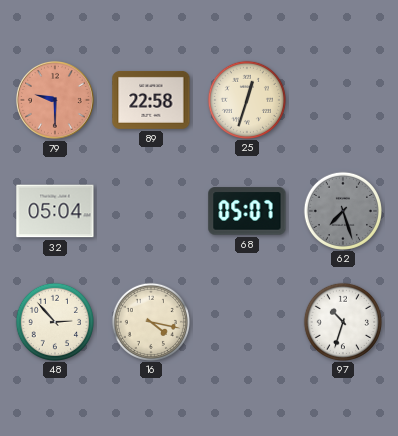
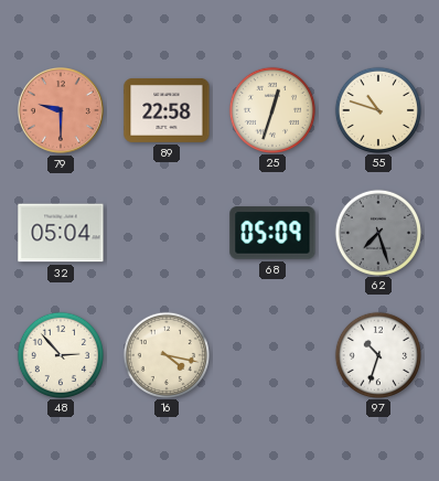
55: none -> 10:48 (377, 109)
68: 05:07 -> 05:09 (272, 233)
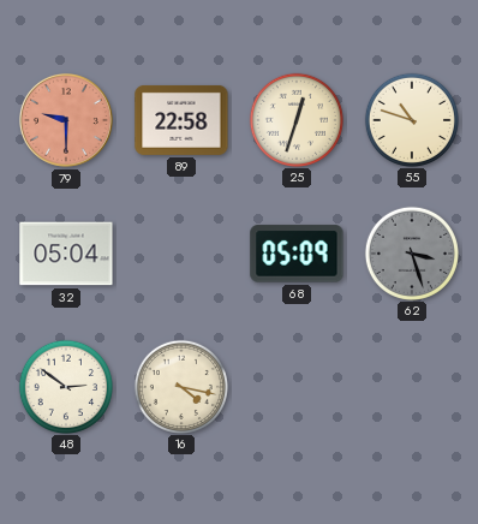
62: 7:27 -> 3:27 (411, 252)
48: 2:53 -> 2:51 (65, 386)
97: 10:33 -> none (377, 354)
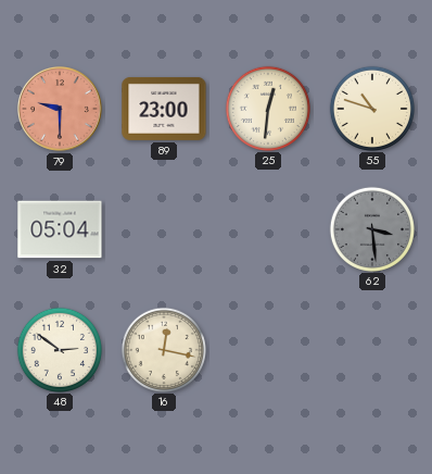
89: 22:58 -> 23:00 (164, 109)
25: 12:33 -> 12:31 (267, 108)
68: 05:09 -> none (297, 254)
62: 3:27 -> 3:29 (371, 228)
16: 4:17 -> 12:17 (163, 349)
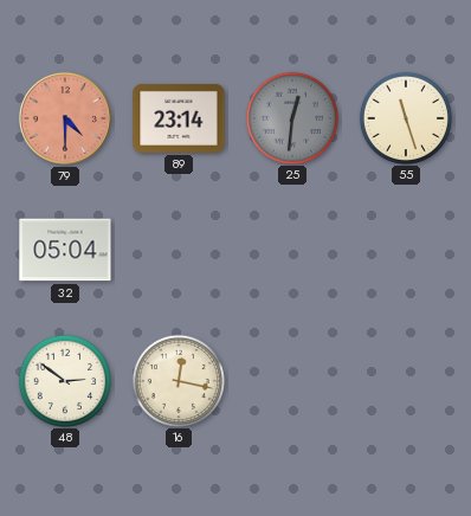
79: 9:30 -> 4:30 (65, 118)
89: 23:00 -> 23:14 (179, 118)
25 dial: cream -> grey (291, 117)
55: 10:48 -> 11:27 (405, 117)
62: 3:29 -> none (371, 228)
